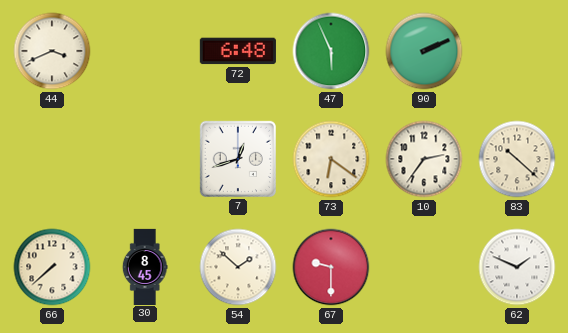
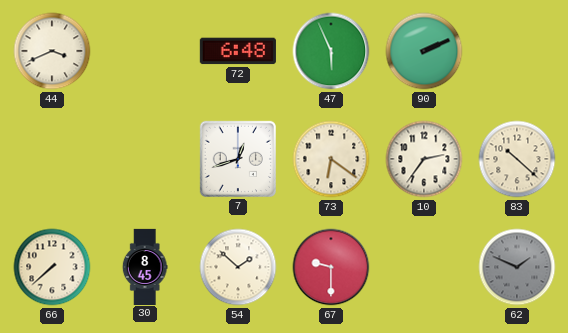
62 dial: white -> grey (517, 267)
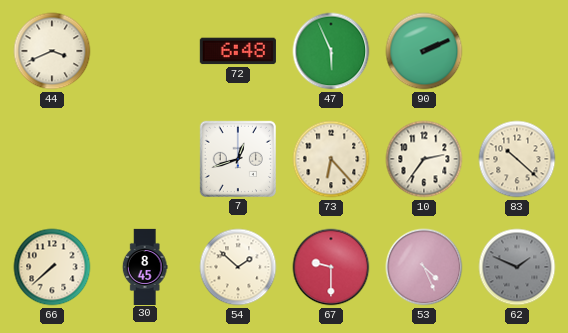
73: 6:21 -> 6:23 (331, 159)
53: none -> 4:26 (424, 267)
